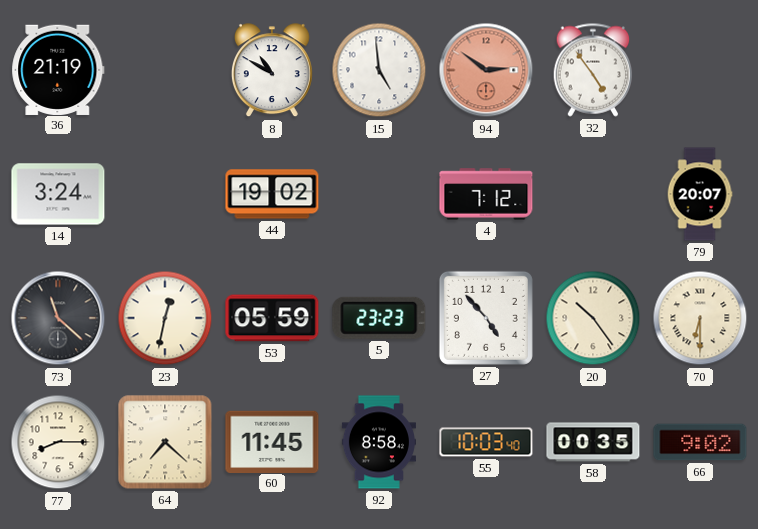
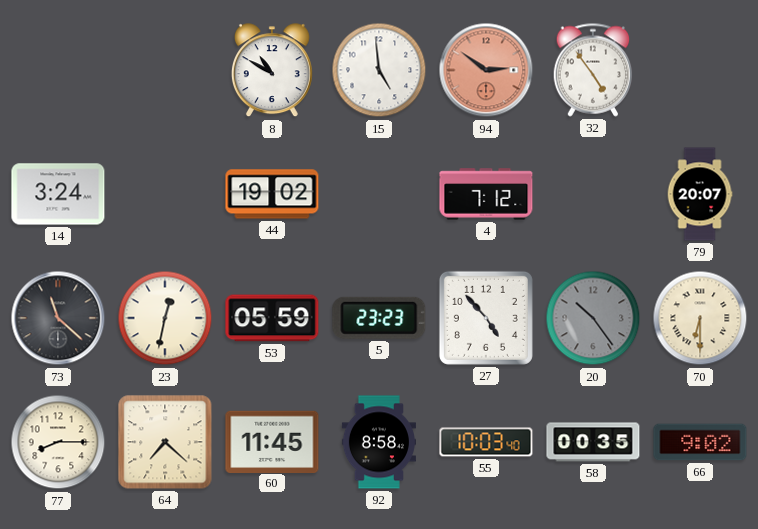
36: 21:19 -> none (58, 69)
20 dial: cream -> grey (593, 318)
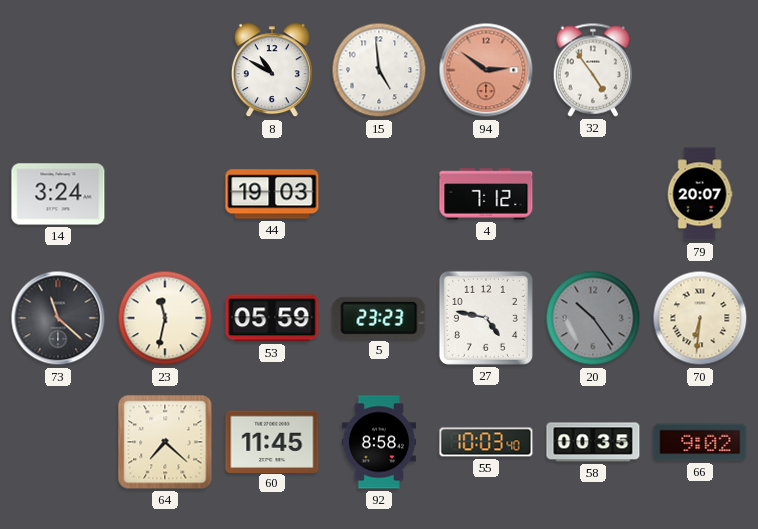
44: 19:02 -> 19:03 (272, 194)
23: 12:32 -> 11:32 (165, 318)
27: 4:53 -> 4:47 (486, 318)
70: 6:30 -> 6:31 (700, 318)
77: 8:15 -> none (58, 442)
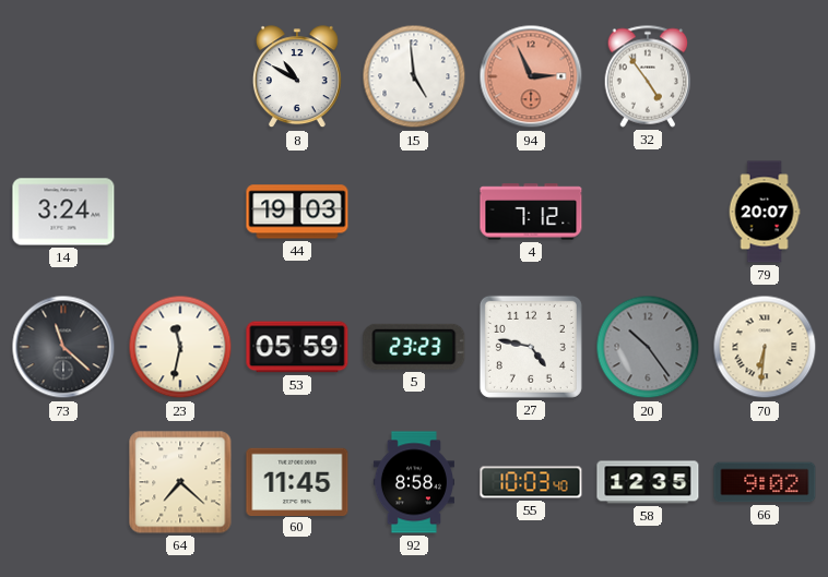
94: 2:51 -> 2:56 (531, 76)
58: 00:35 -> 12:35 (648, 482)
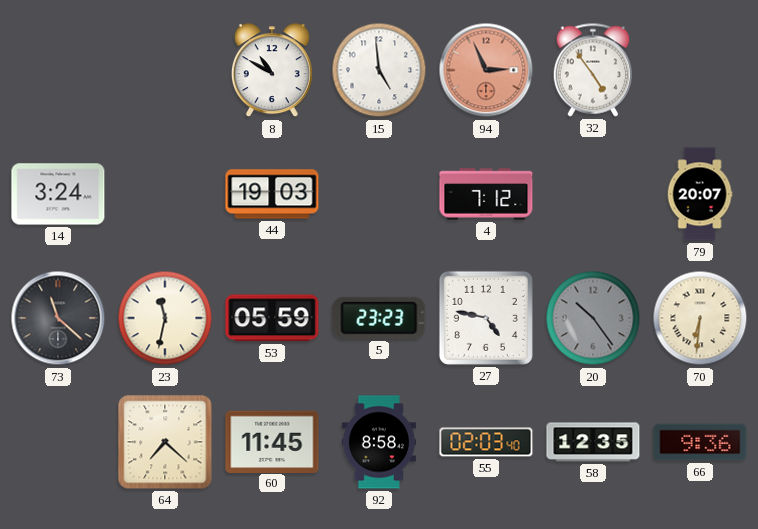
55: 10:03 -> 02:03 (486, 442)
66: 9:02 -> 9:36 (700, 442)
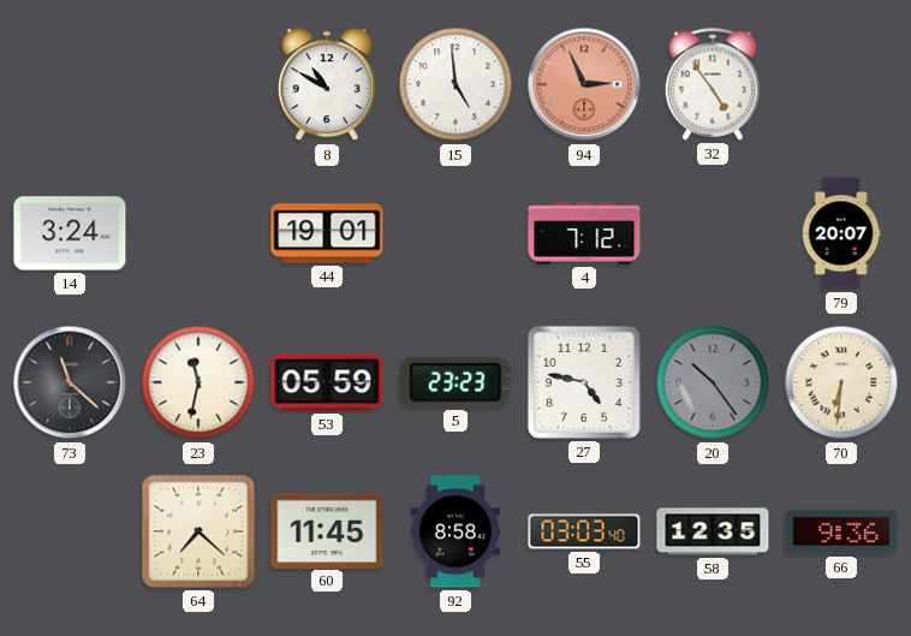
44: 19:03 -> 19:01 (327, 233)
55: 02:03 -> 03:03 (584, 531)
